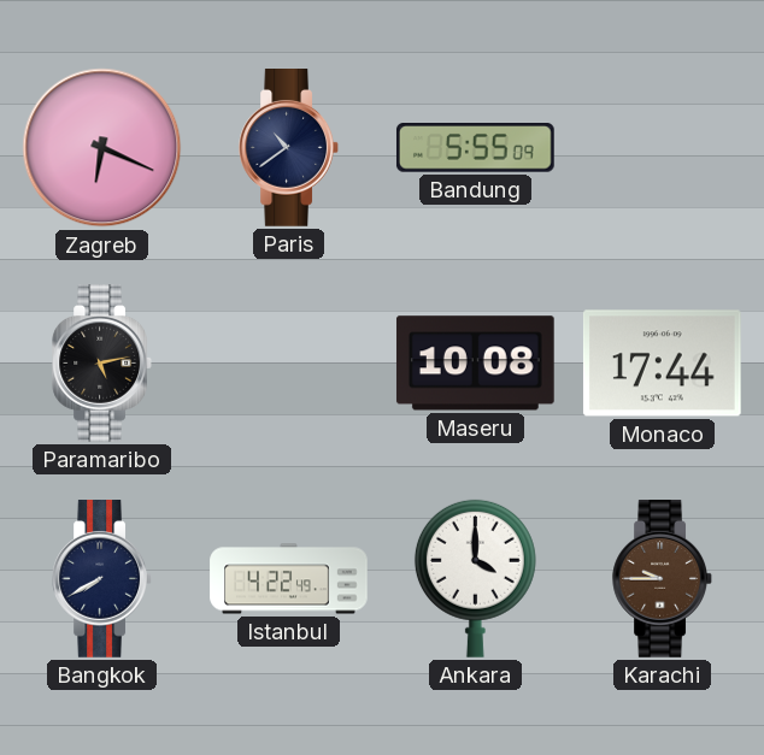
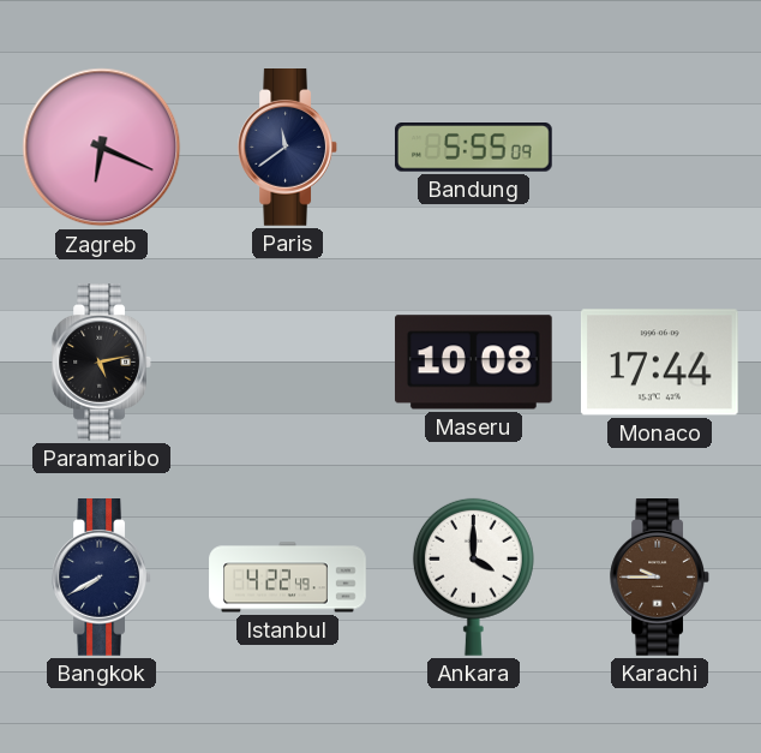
Paris: 10:39 -> 11:39 (287, 148)
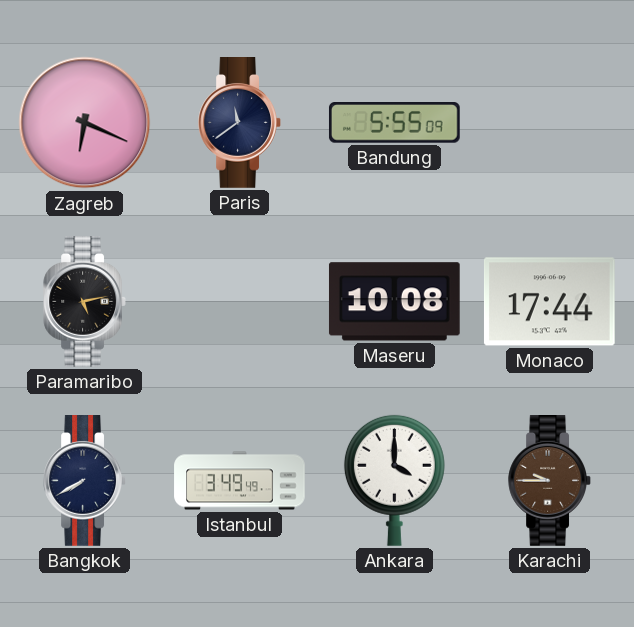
Istanbul: 4:22 -> 3:49 (240, 481)
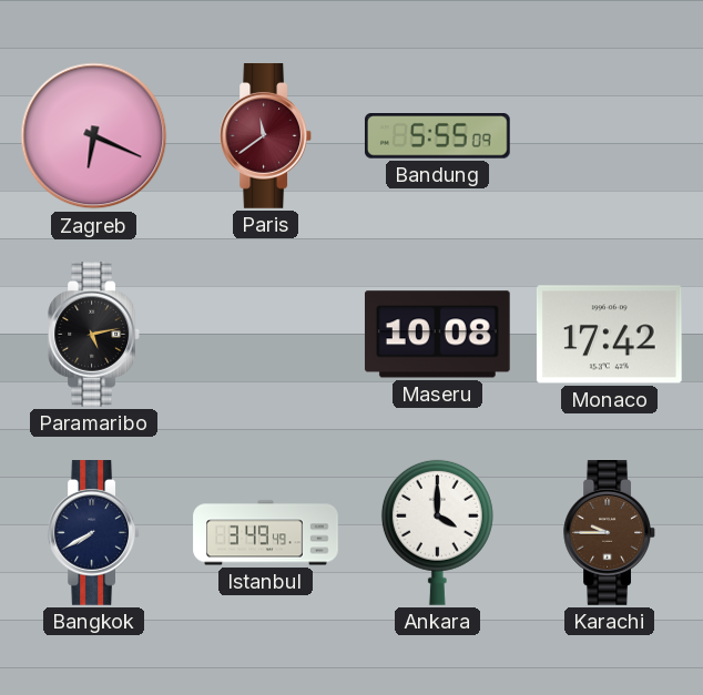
Paris dial: navy -> burgundy (265, 136)
Monaco: 17:44 -> 17:42 (609, 335)
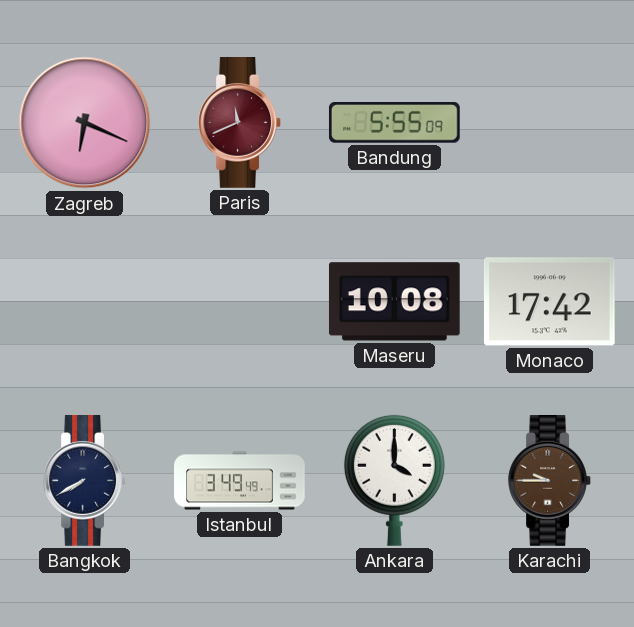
Paris: 11:39 -> 11:41 (239, 123)
Paramaribo: 5:13 -> none (93, 335)
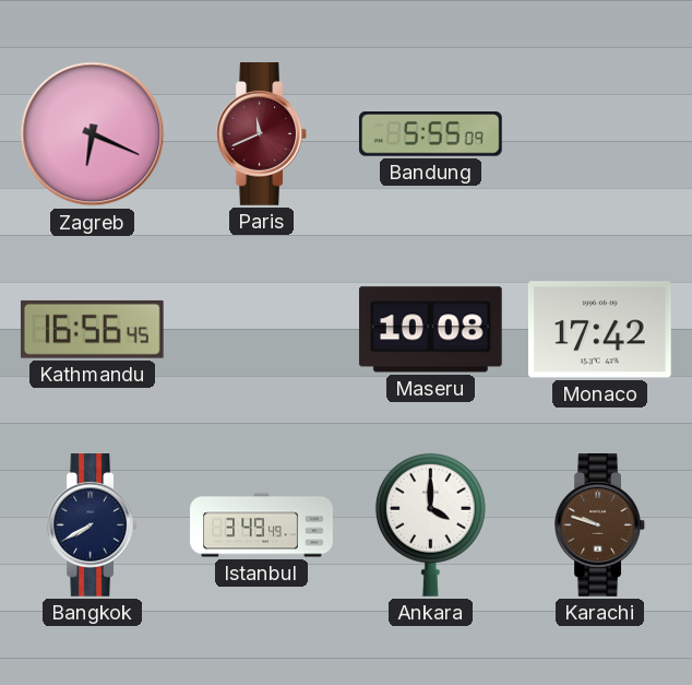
Kathmandu: none -> 16:56 (92, 329)
Karachi: 9:45 -> 9:48 (599, 525)
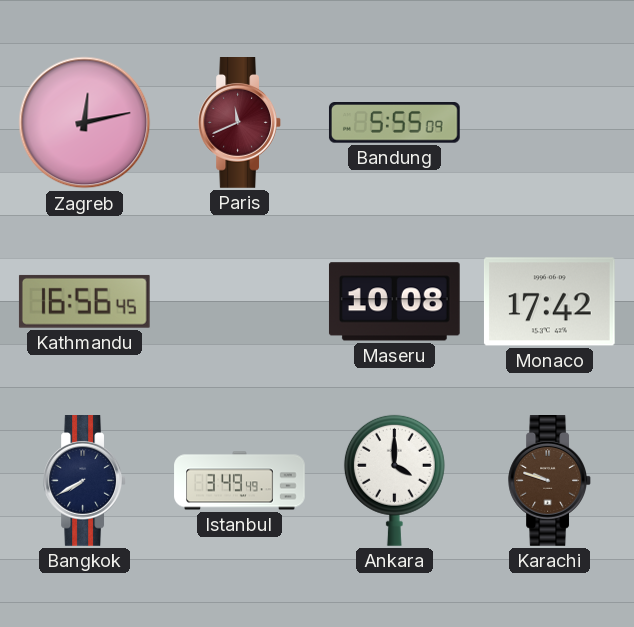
Zagreb: 6:19 -> 12:13 (85, 123)
